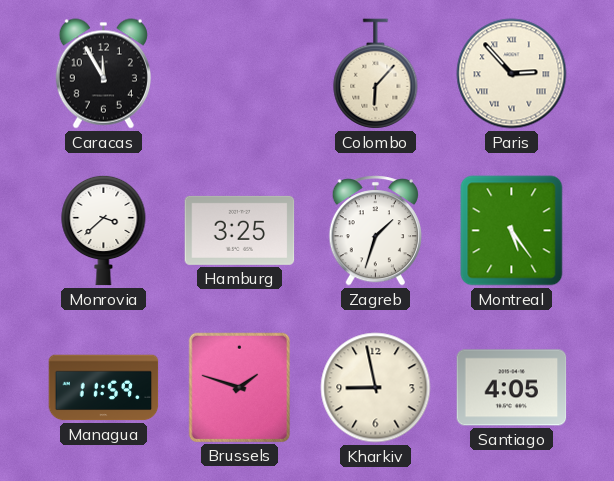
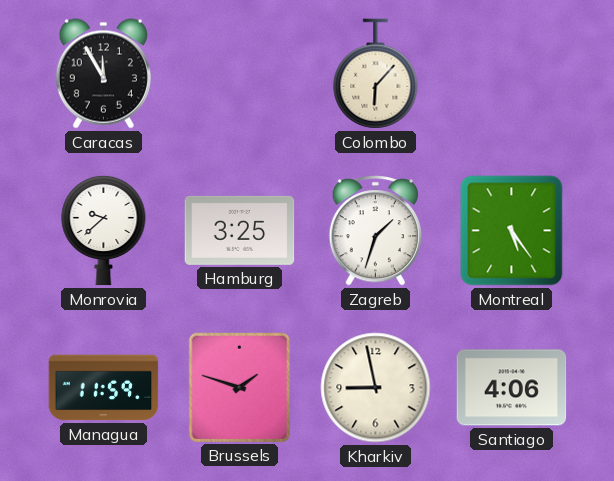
Paris: 2:53 -> none (512, 74)
Monrovia: 3:38 -> 9:38 (104, 230)
Santiago: 4:05 -> 4:06 (512, 388)
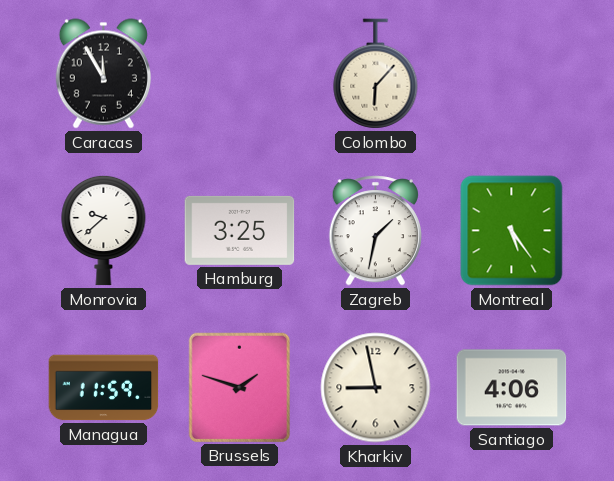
Zagreb: 1:33 -> 1:32 (375, 231)
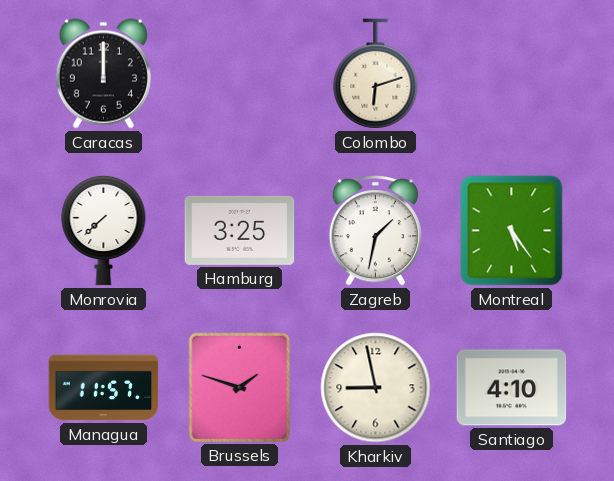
Caracas: 11:55 -> 12:00 (103, 74)
Colombo: 6:07 -> 6:12 (376, 74)
Monrovia: 9:38 -> 7:38 (104, 230)
Managua: 11:59 -> 11:57 (104, 388)
Santiago: 4:06 -> 4:10 (512, 388)
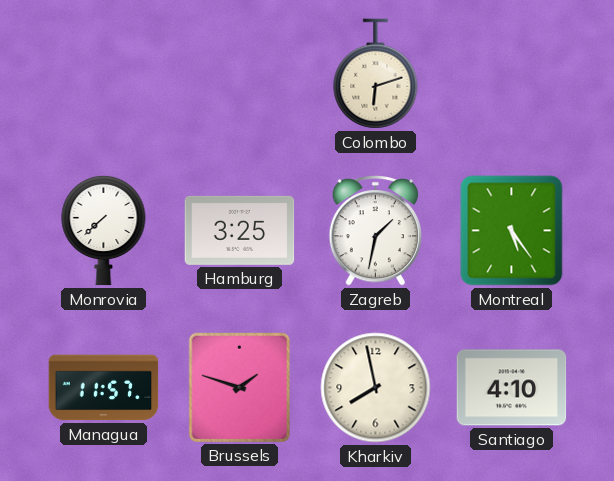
Caracas: 12:00 -> none (103, 74)
Kharkiv: 8:58 -> 7:58 (376, 388)
